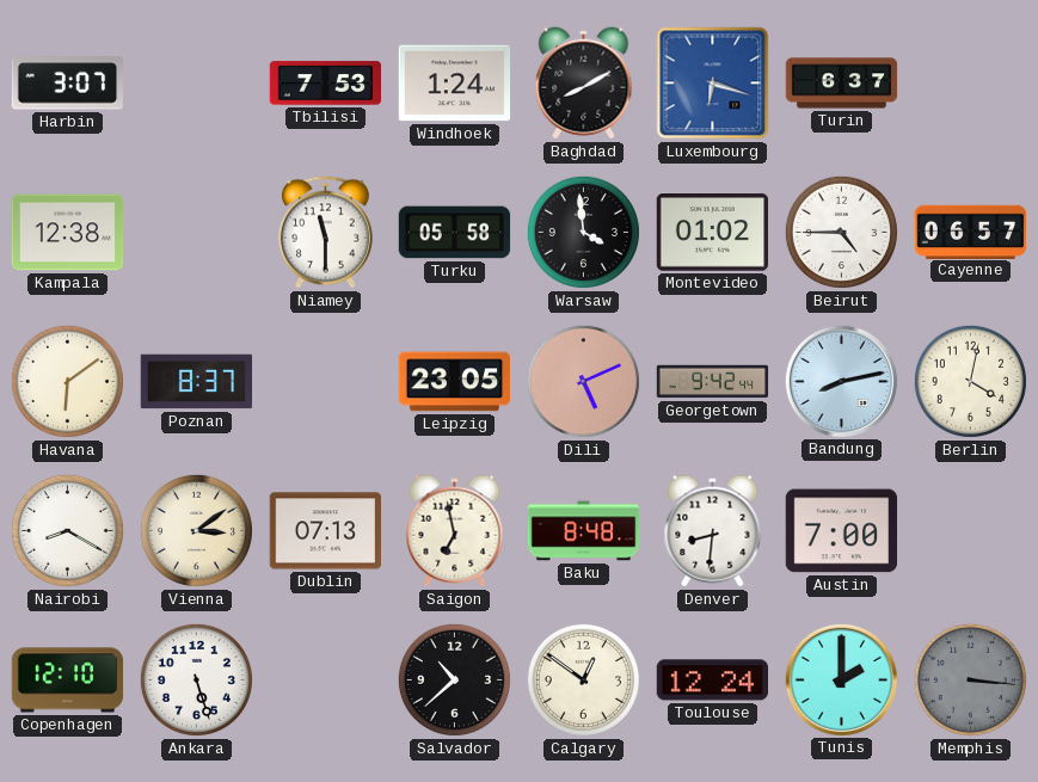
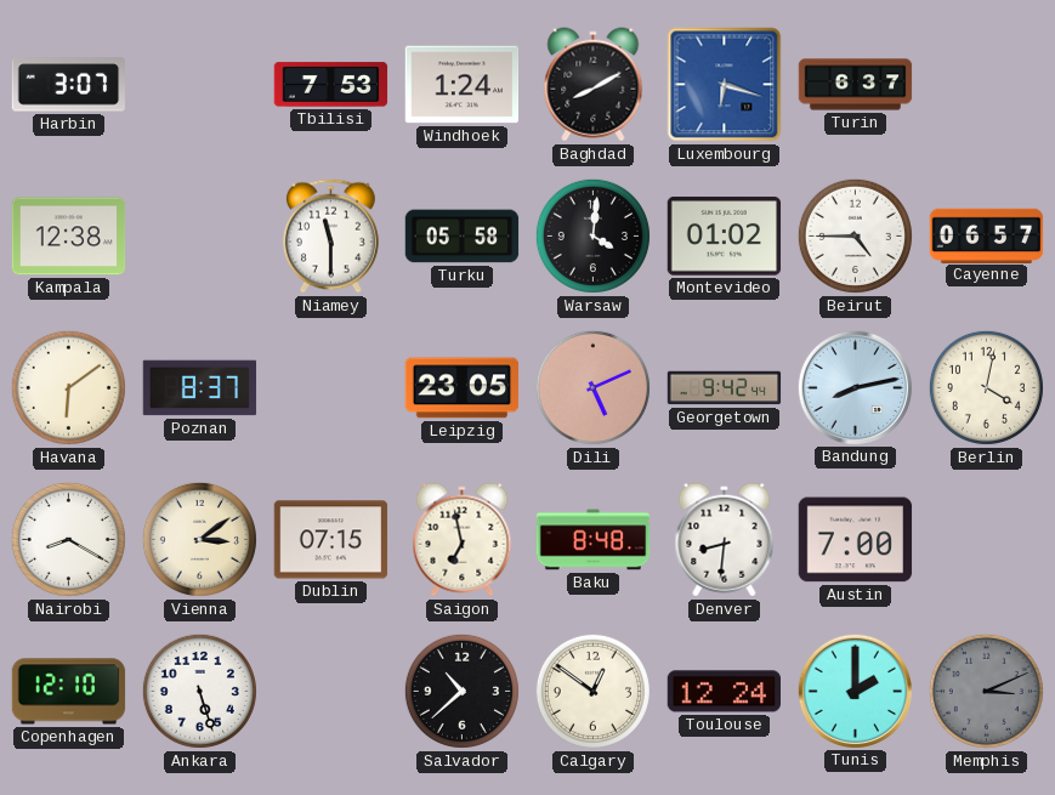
Warsaw: 3:59 -> 4:01 (592, 235)
Dublin: 07:13 -> 07:15 (331, 540)
Memphis: 3:16 -> 3:11 (986, 691)
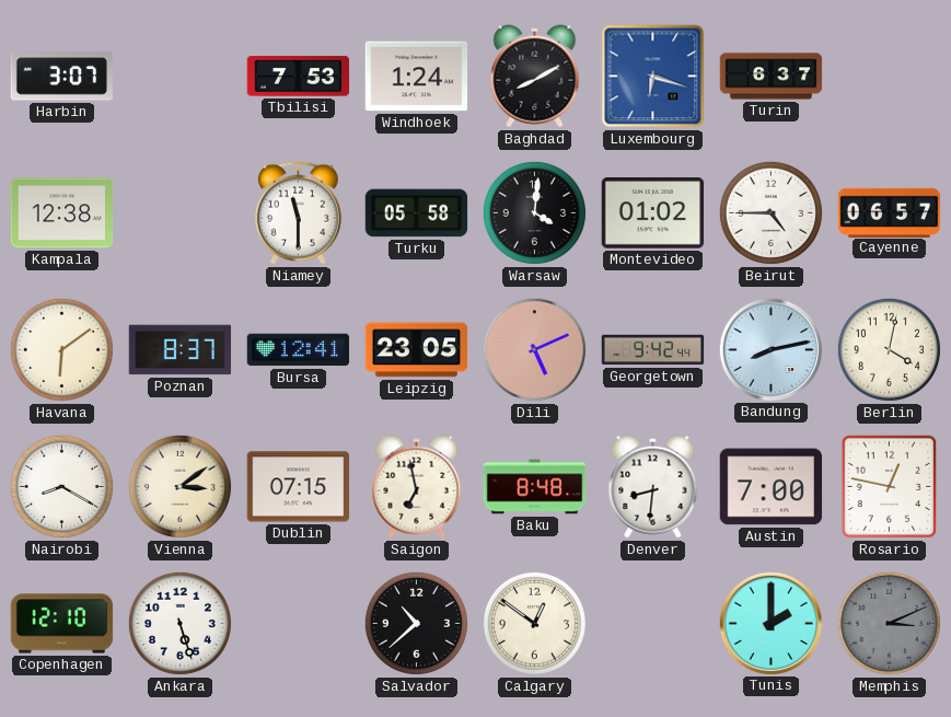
Bursa: none -> 12:41 (299, 350)
Rosario: none -> 12:47 (890, 487)
Toulouse: 12:24 -> none (725, 692)
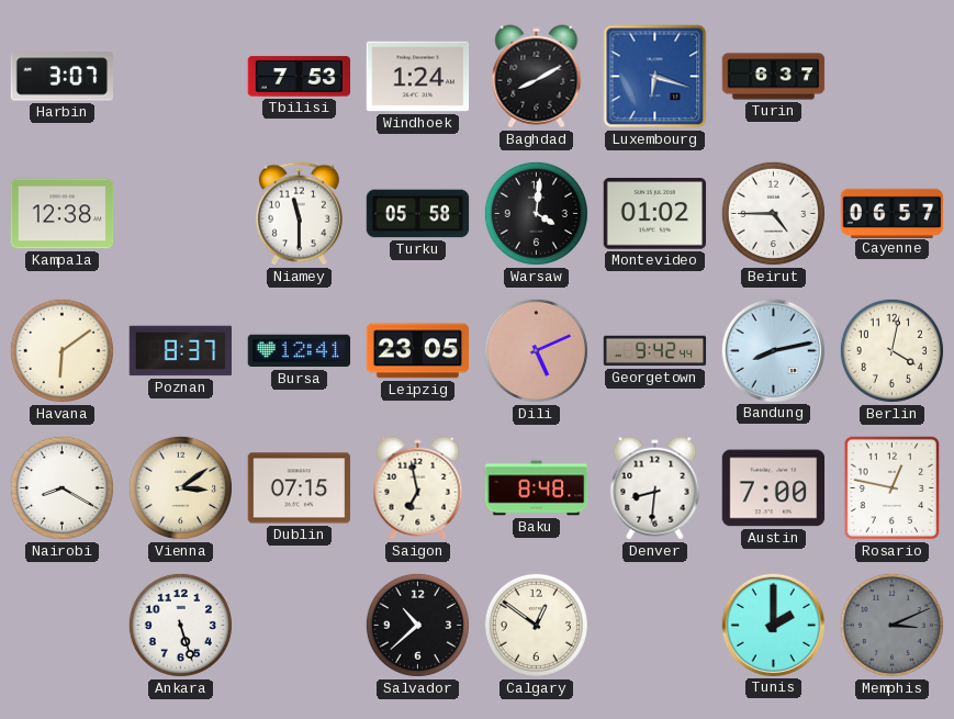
Copenhagen: 12:10 -> none (62, 624)
